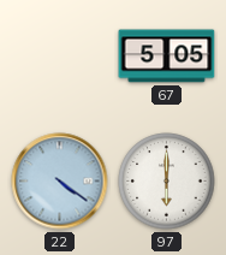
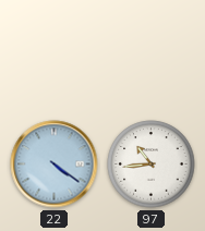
67: 5:05 -> none (167, 57)
97: 6:00 -> 10:44 (152, 165)
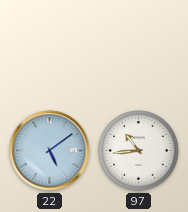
22: 4:21 -> 5:09 (50, 151)
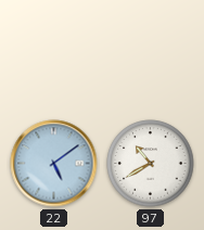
97: 10:44 -> 10:40 (151, 164)
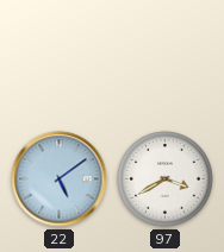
97: 10:40 -> 3:40 (166, 179)
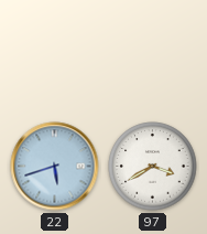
22: 5:09 -> 5:42 (55, 167)
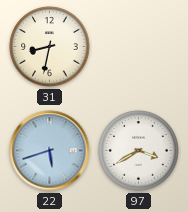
31: none -> 8:32 (50, 47)
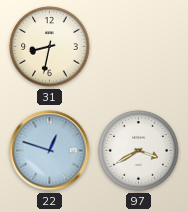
22: 5:42 -> 12:48 (50, 151)
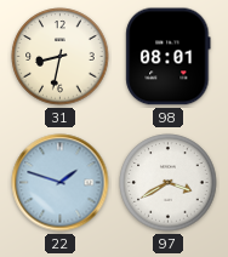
98: none -> 08:01 (169, 57)
22: 12:48 -> 1:48 (61, 183)
